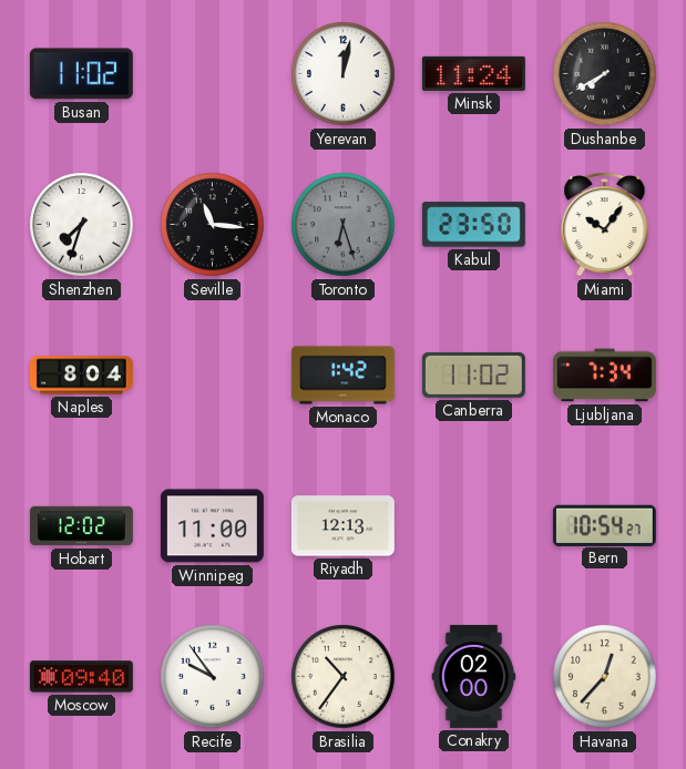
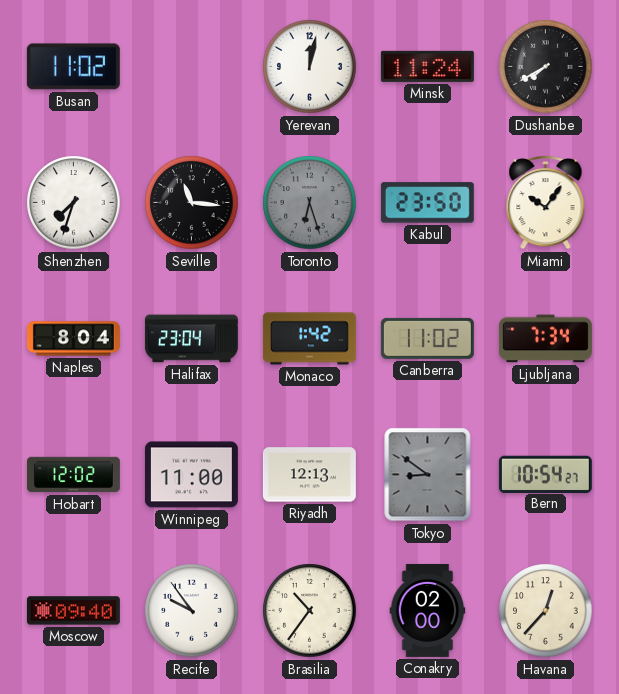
Halifax: none -> 23:04 (191, 339)
Tokyo: none -> 8:51 (428, 475)
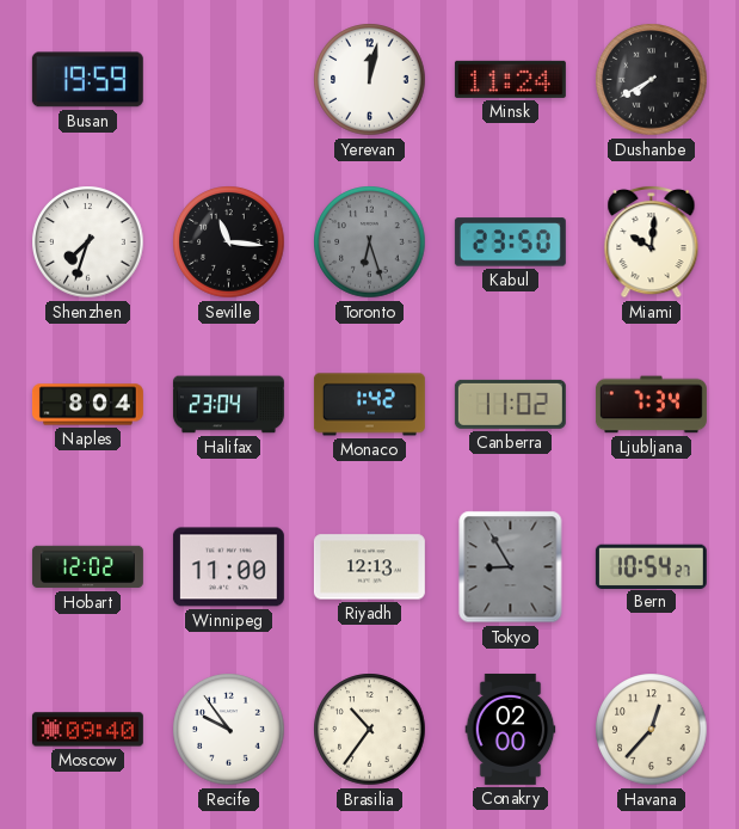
Busan: 11:02 -> 19:59 (87, 80)
Miami: 10:06 -> 10:01 (652, 241)
Tokyo: 8:51 -> 8:55 (511, 567)
